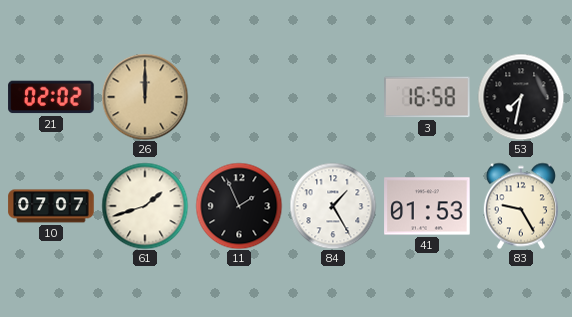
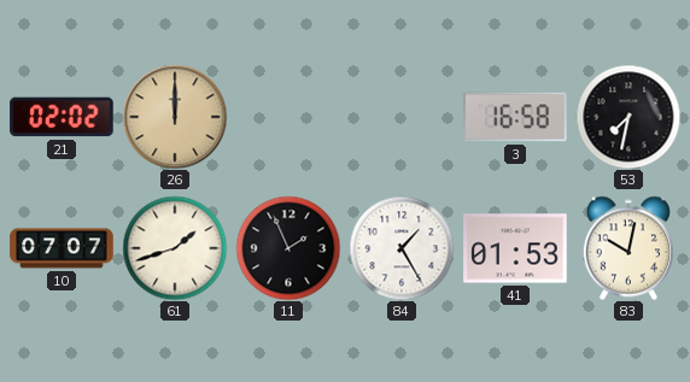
83: 9:25 -> 10:02 (628, 248)
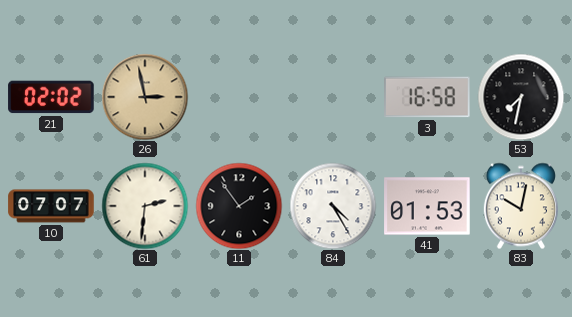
26: 12:00 -> 2:58 (145, 97)
61: 1:42 -> 2:31 (145, 206)
11: 1:56 -> 1:54 (239, 206)
84: 1:25 -> 4:25 (333, 206)
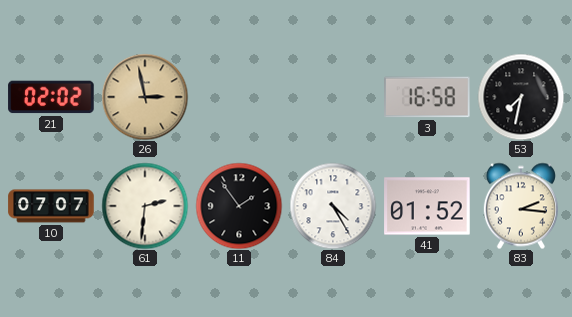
41: 01:53 -> 01:52 (427, 206)
83: 10:02 -> 2:16 (521, 206)
